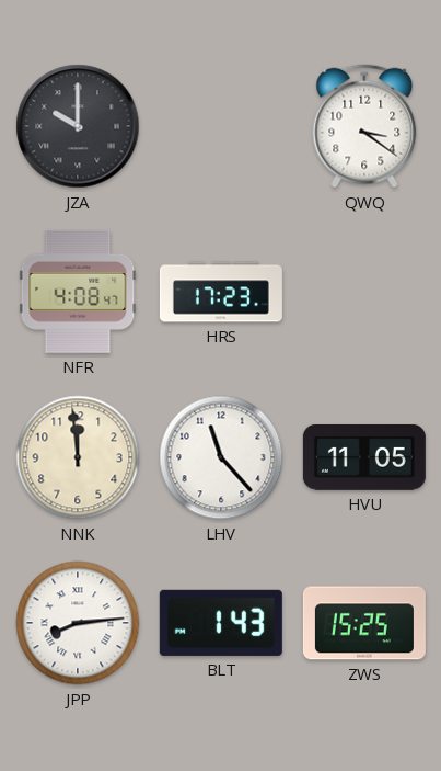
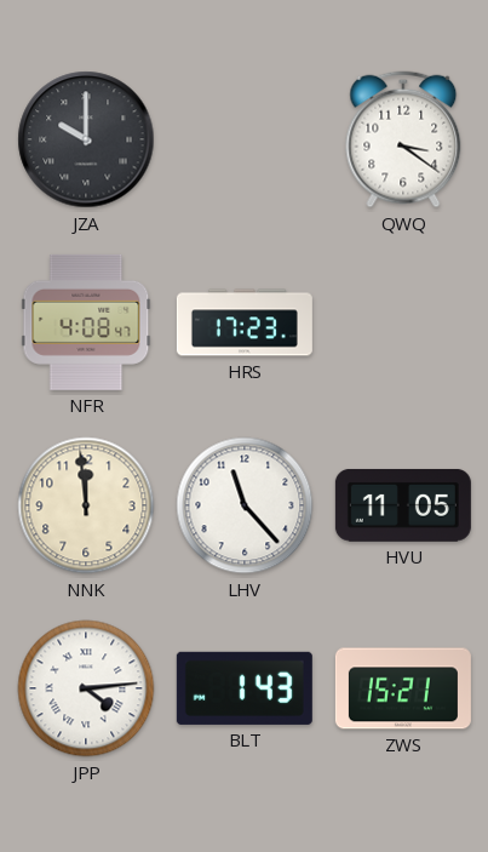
JPP: 8:14 -> 4:14 (86, 688)
ZWS: 15:25 -> 15:21 (403, 688)
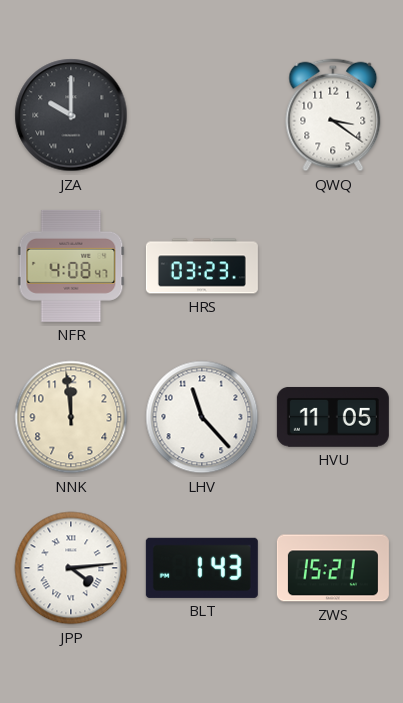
HRS: 17:23 -> 03:23 (202, 266)
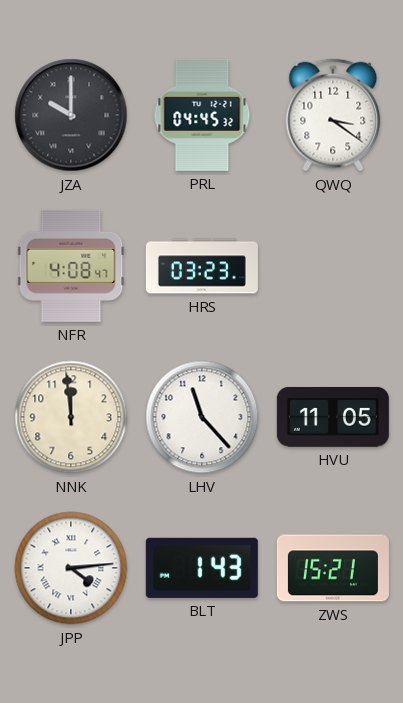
PRL: none -> 04:45 (202, 115)
